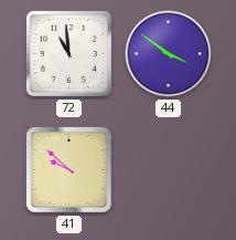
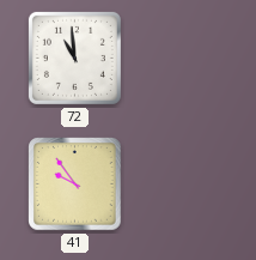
44: 3:51 -> none (169, 54)
41: 9:52 -> 9:54 (75, 185)
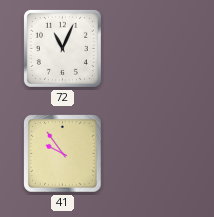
72: 10:59 -> 11:04 (62, 48)
